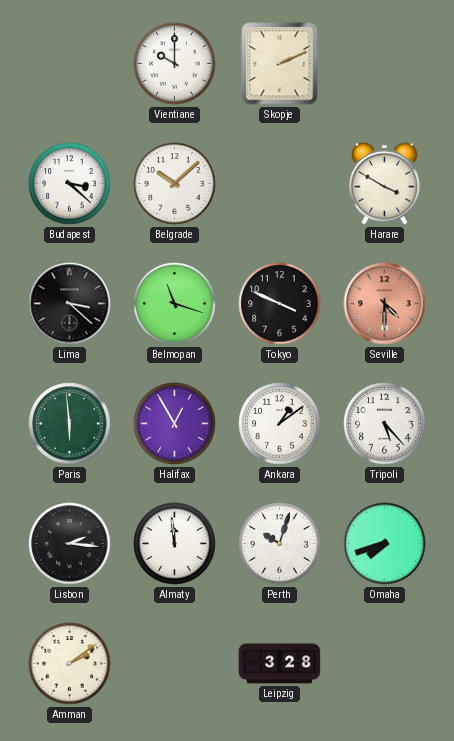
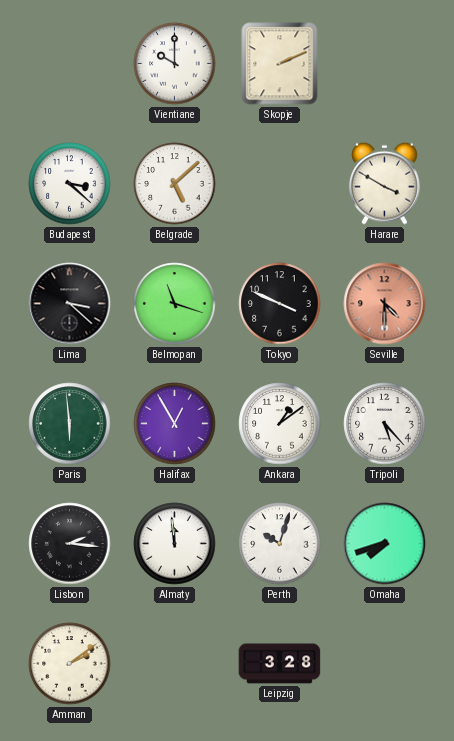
Belgrade: 10:08 -> 5:08 (175, 184)
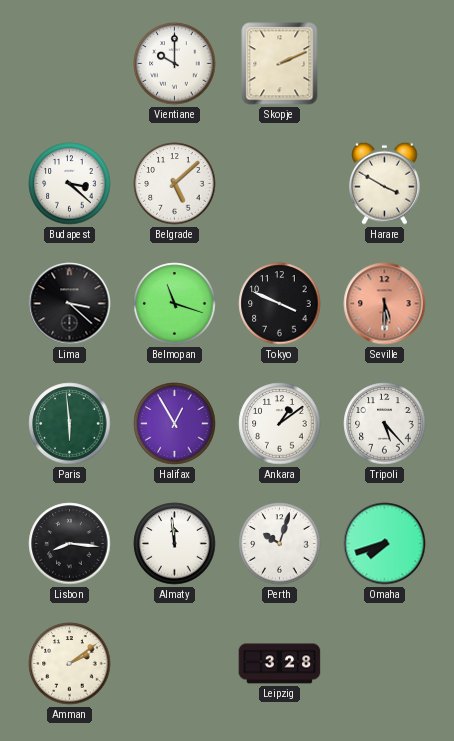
Seville: 4:30 -> 5:30 (385, 304)
Lisbon: 2:16 -> 8:16 (70, 544)
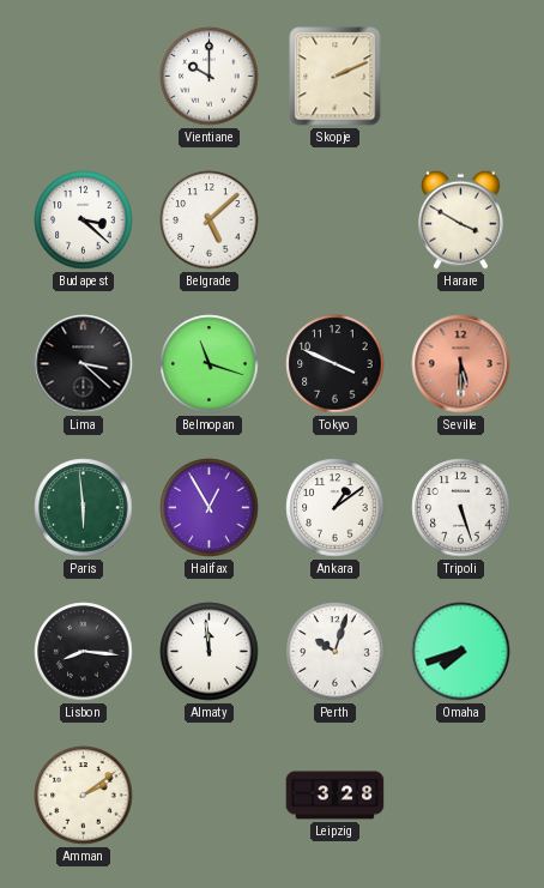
Tripoli: 5:23 -> 5:27 (461, 508)
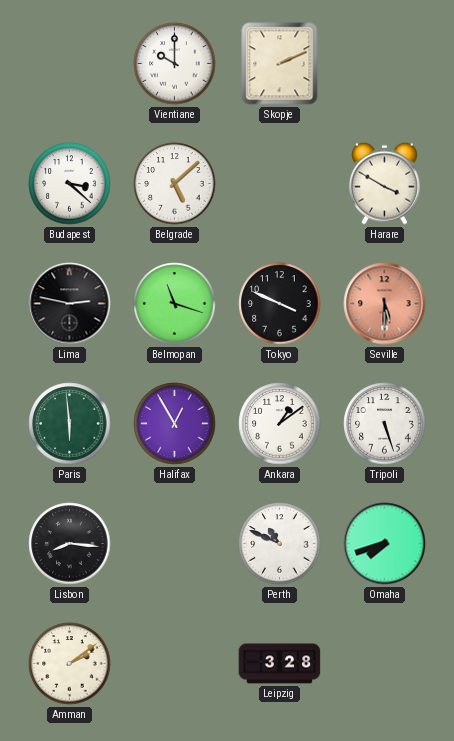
Lima: 3:22 -> 2:47 (70, 304)
Almaty: 11:59 -> none (210, 652)
Perth: 10:03 -> 10:49 (280, 544)
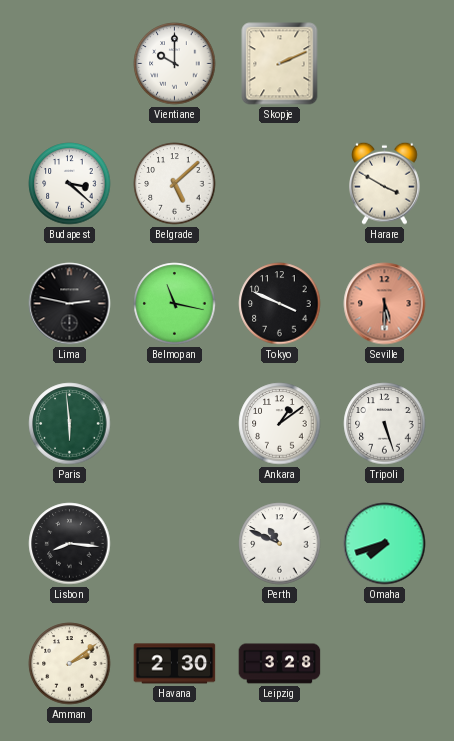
Belmopan: 11:18 -> 11:17 (175, 304)
Halifax: 12:55 -> none (175, 424)
Havana: none -> 2:30 (175, 664)
